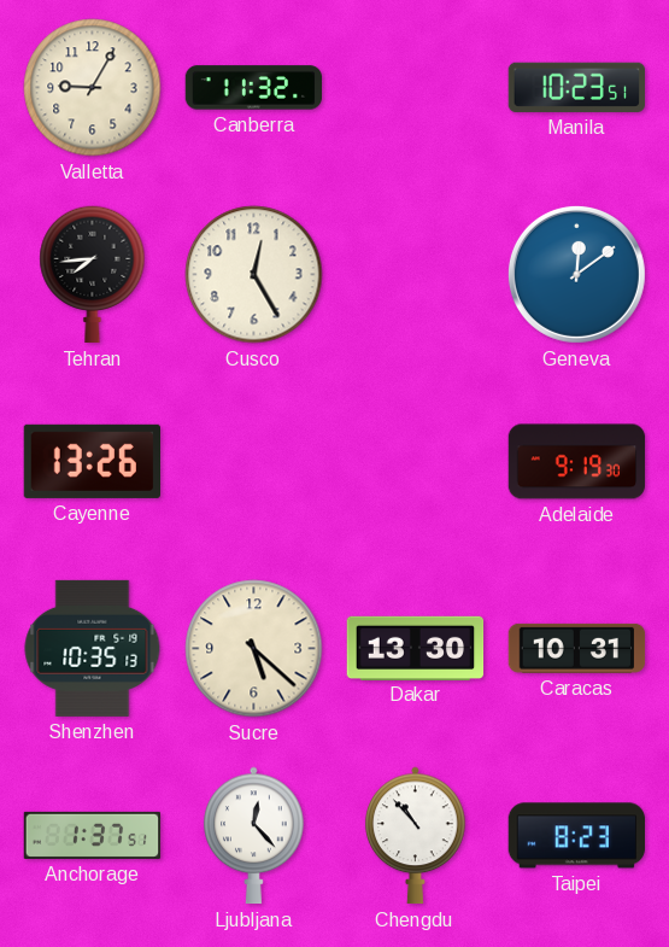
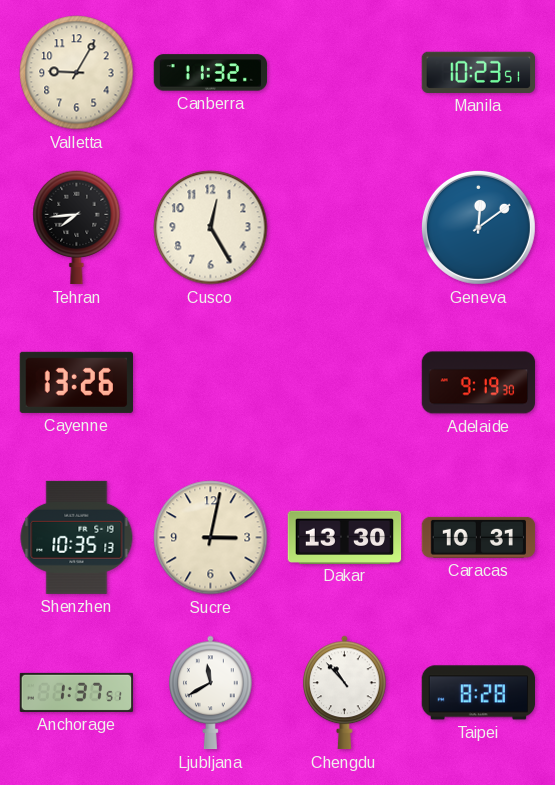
Sucre: 5:22 -> 3:02 (211, 538)
Ljubljana: 12:23 -> 11:40 (211, 693)
Taipei: 8:23 -> 8:28 (479, 693)
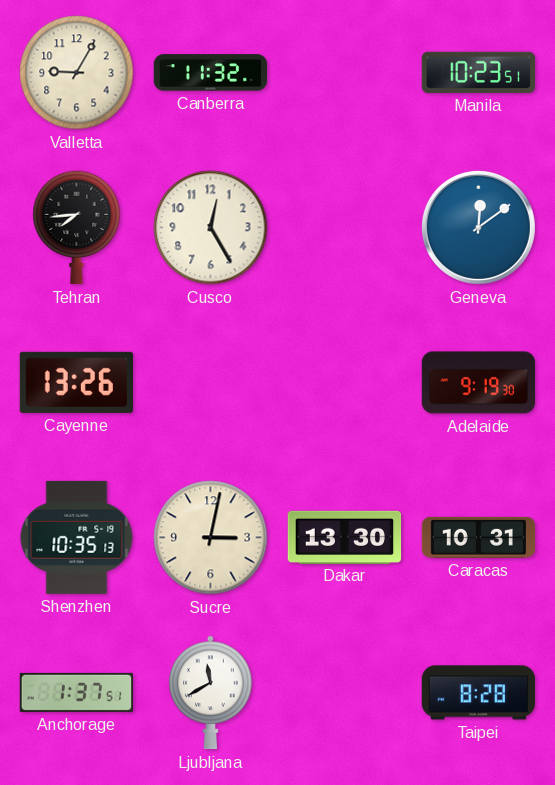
Chengdu: 10:53 -> none (345, 693)
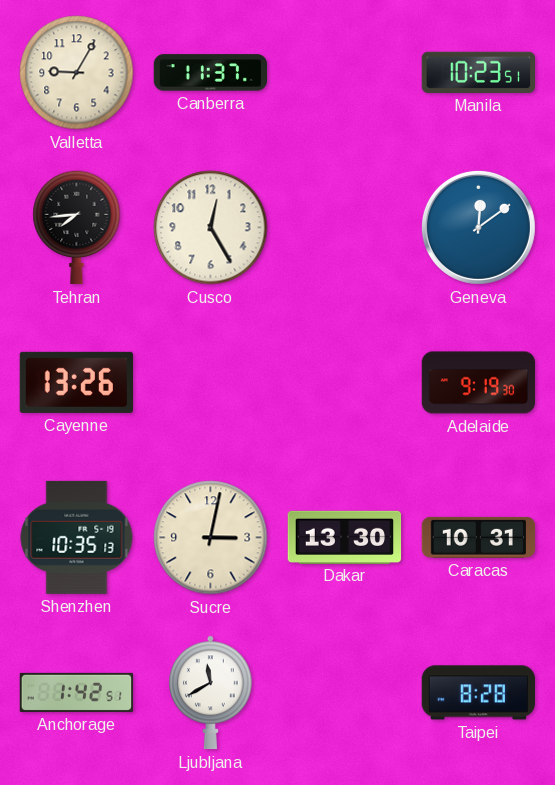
Canberra: 11:32 -> 11:37 (211, 73)
Anchorage: 1:37 -> 1:42 (77, 692)
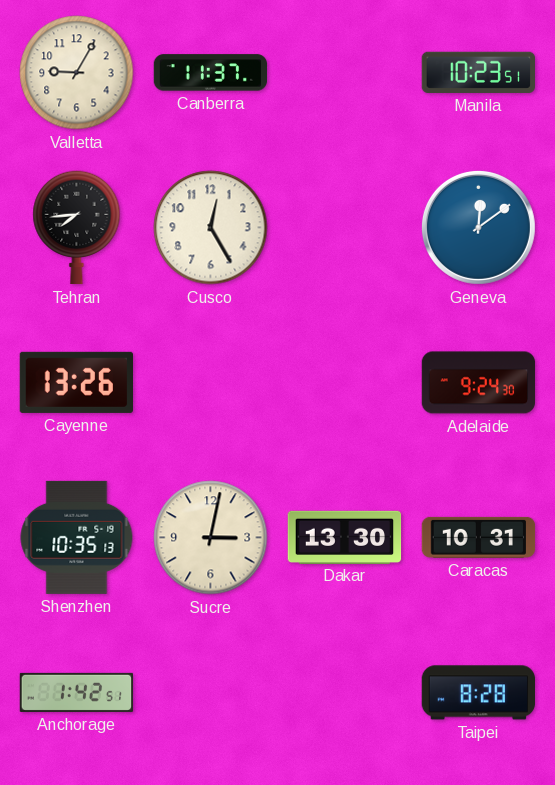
Adelaide: 9:19 -> 9:24 (479, 383)
Ljubljana: 11:40 -> none (211, 693)
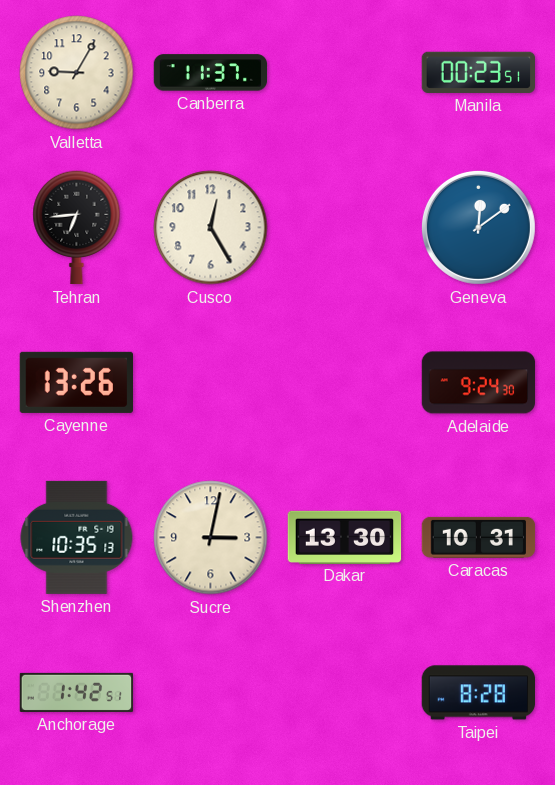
Manila: 10:23 -> 00:23 (478, 72)
Tehran: 7:44 -> 6:44 (77, 228)
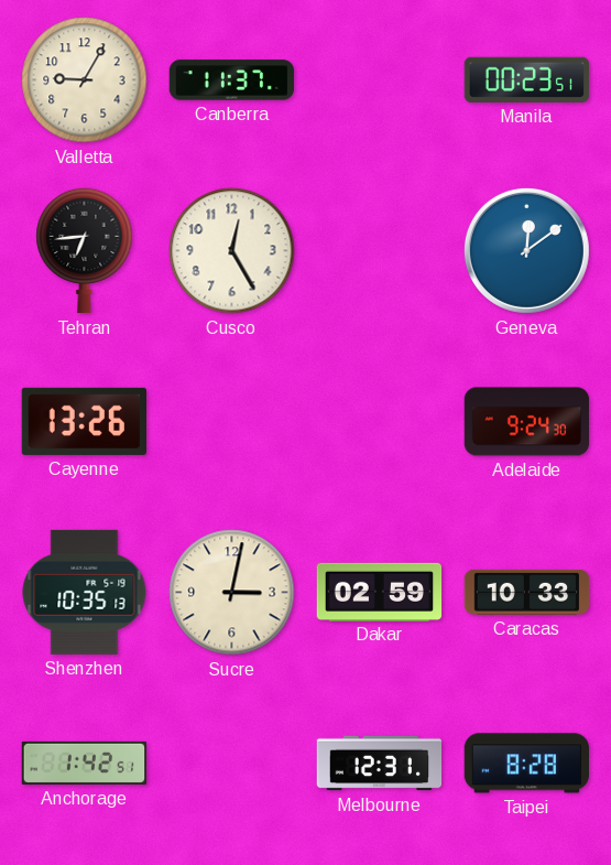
Dakar: 13:30 -> 02:59 (380, 592)
Caracas: 10:31 -> 10:33 (527, 592)
Melbourne: none -> 12:31 (380, 764)
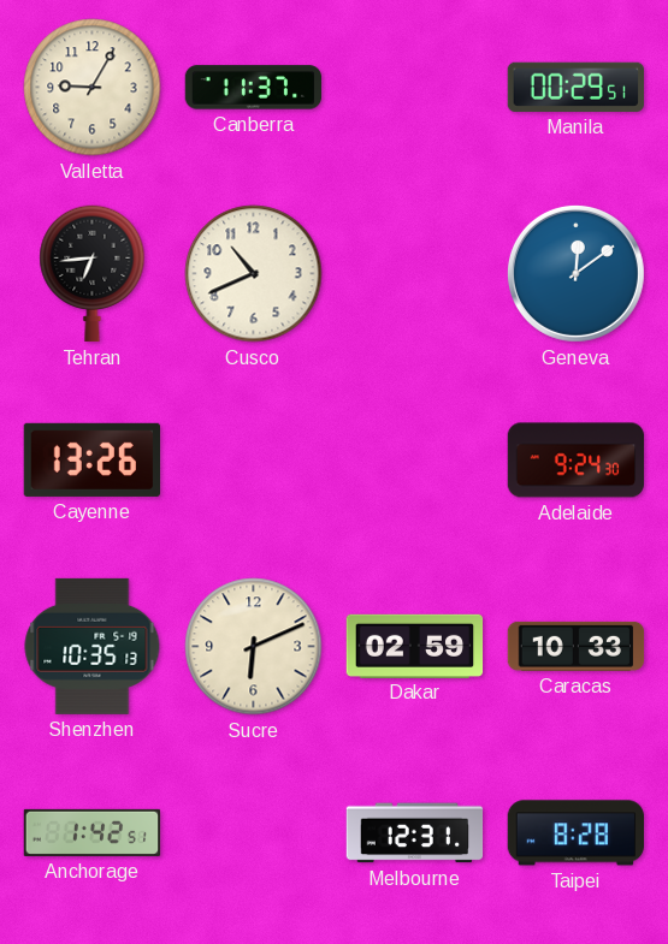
Manila: 00:23 -> 00:29 (575, 87)
Cusco: 12:25 -> 10:41 (254, 274)
Sucre: 3:02 -> 6:11 (254, 647)
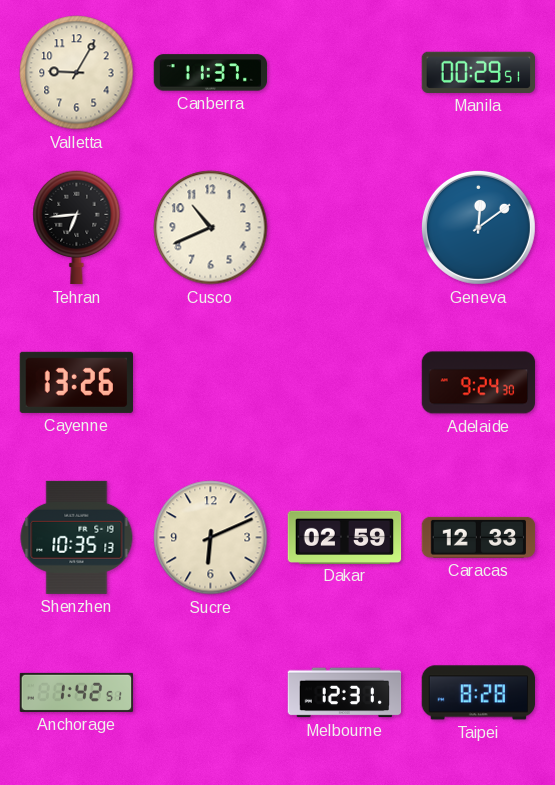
Caracas: 10:33 -> 12:33 (479, 537)
